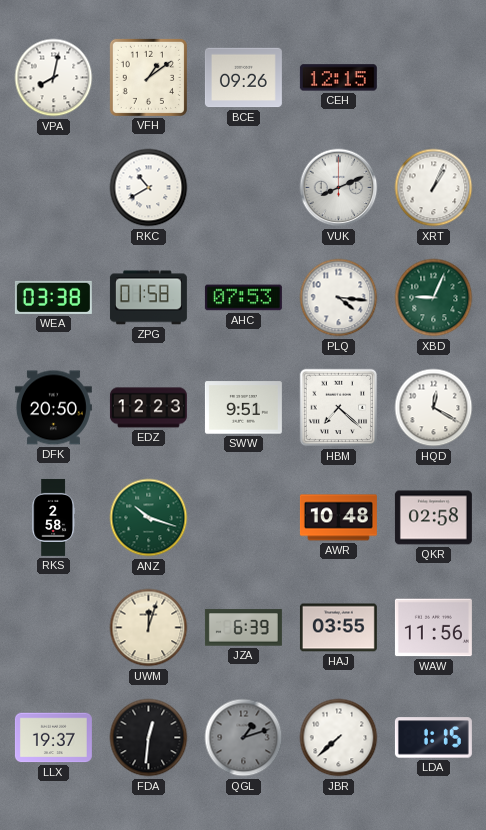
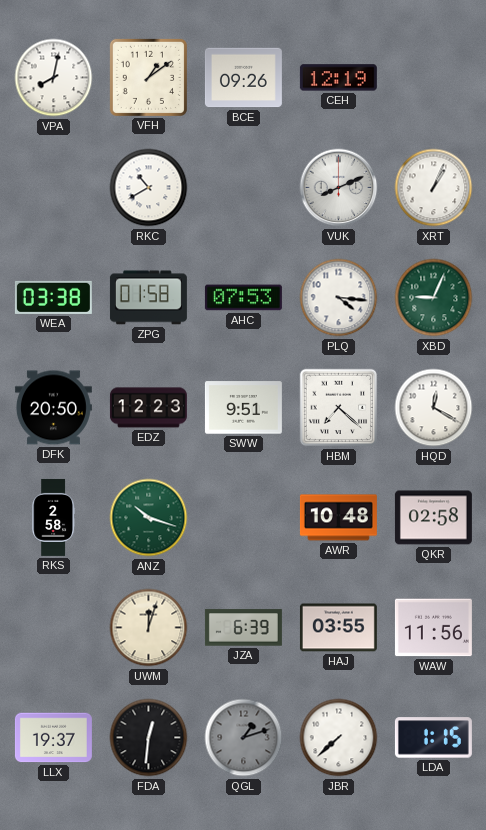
CEH: 12:15 -> 12:19 (338, 78)
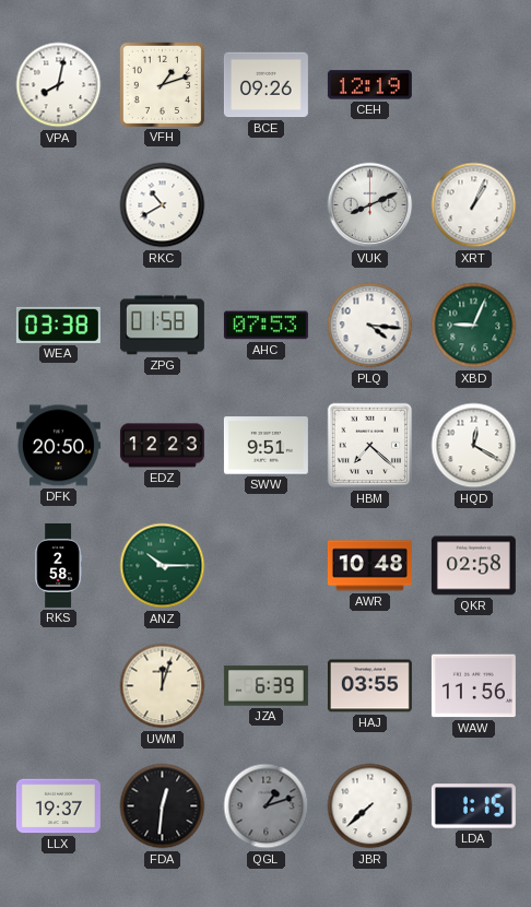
VFH: 1:09 -> 1:12 (162, 84)
ANZ: 10:18 -> 10:15 (163, 566)
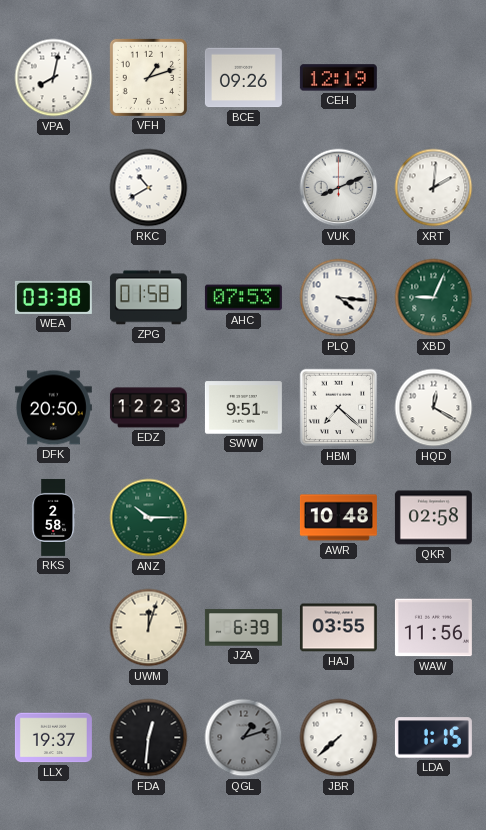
XRT: 1:04 -> 2:01 (434, 188)
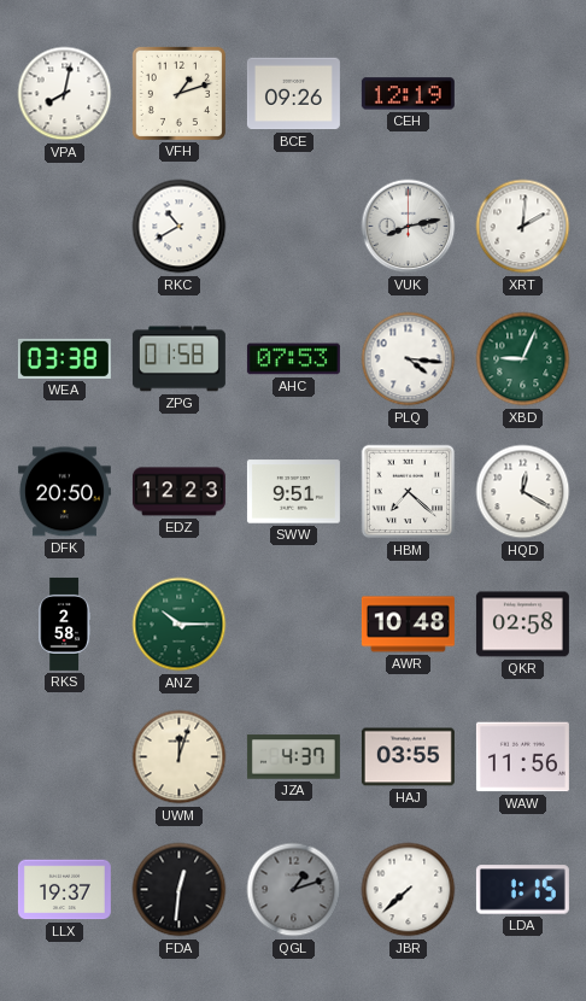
VUK: 8:11 -> 8:13 (409, 227)
JZA: 6:39 -> 4:37 (293, 757)
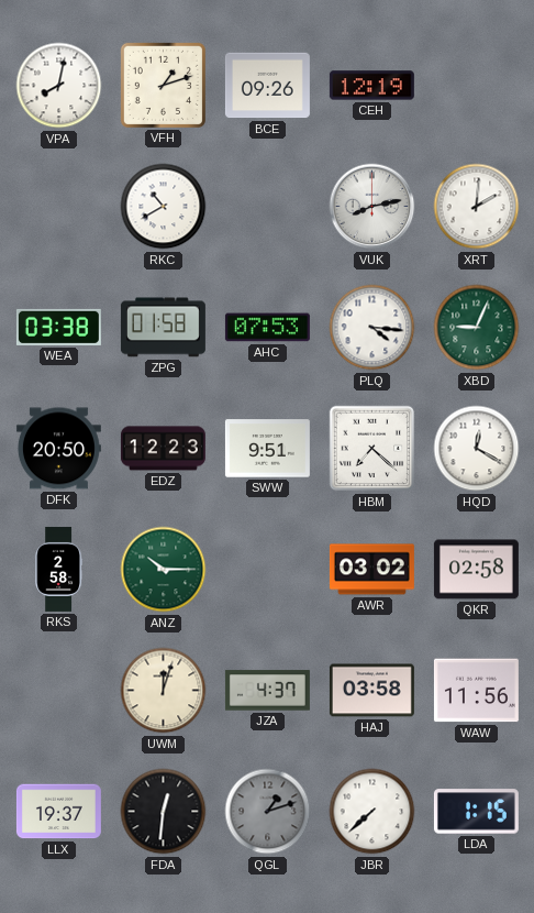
AWR: 10:48 -> 03:02 (371, 570)
HAJ: 03:55 -> 03:58 (371, 691)
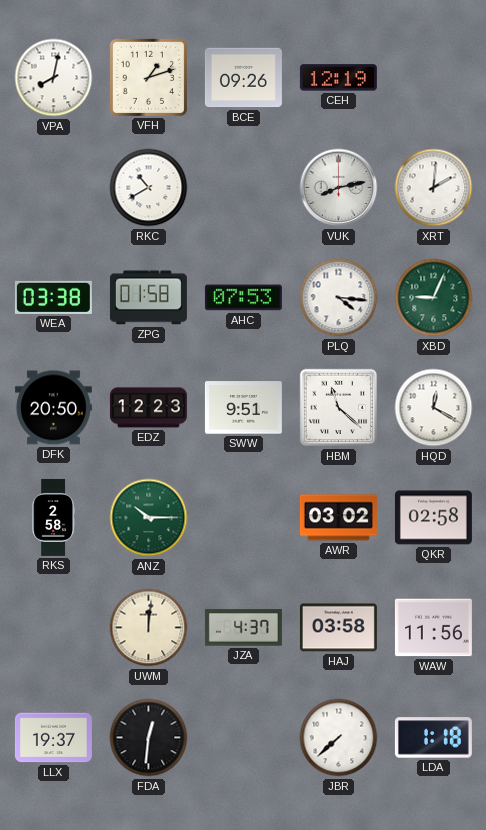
HBM: 7:22 -> 11:22 (339, 408)
UWM: 12:03 -> 12:01 (149, 628)
QGL: 1:12 -> none (268, 812)
LDA: 1:15 -> 1:18 (433, 738)
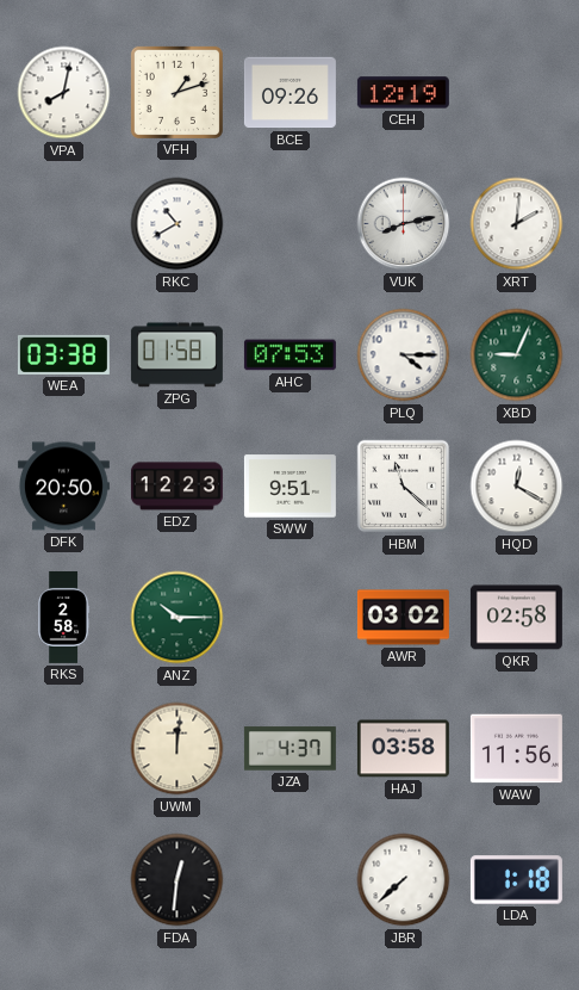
PLQ: 4:16 -> 4:15 (404, 355)
LLX: 19:37 -> none (53, 738)
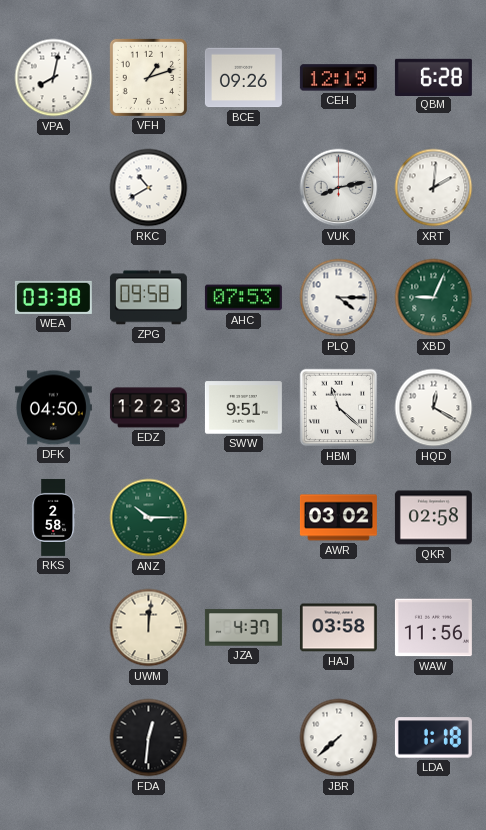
QBM: none -> 6:28 (433, 77)
ZPG: 01:58 -> 09:58 (148, 298)
DFK: 20:50 -> 04:50 (53, 408)
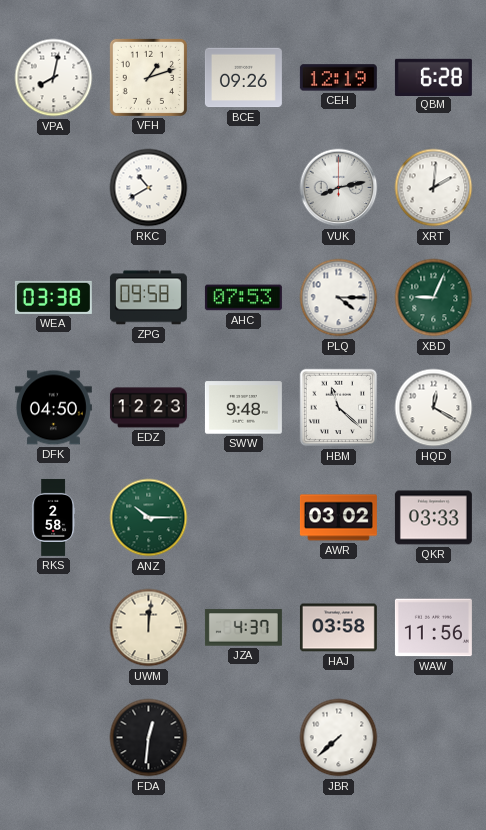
SWW: 9:51 -> 9:48 (243, 408)
QKR: 02:58 -> 03:33 (433, 518)
LDA: 1:18 -> none (433, 738)
